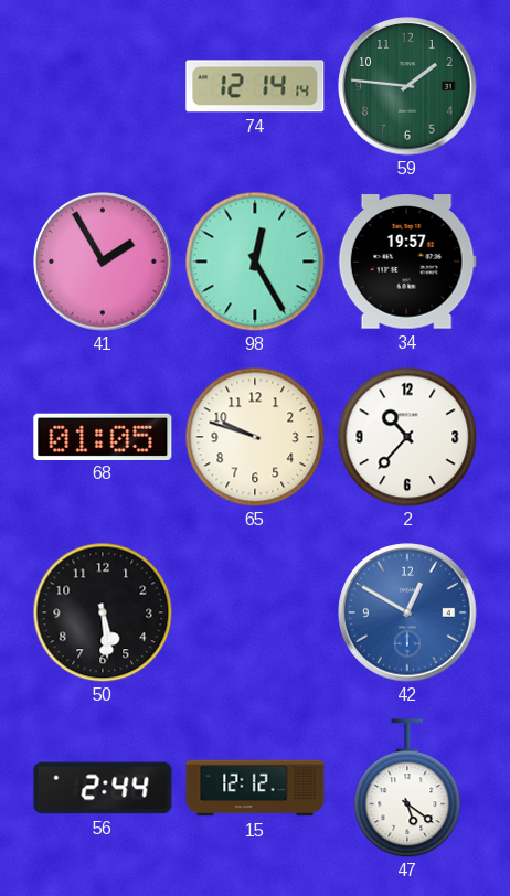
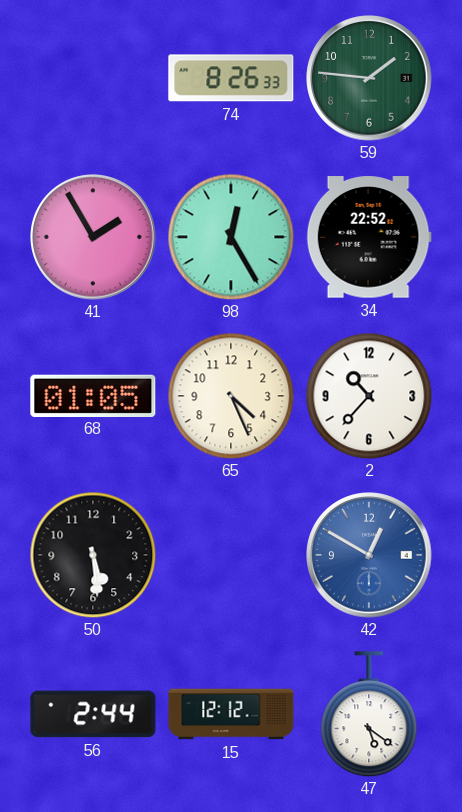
74: 12:14 -> 8:26 (231, 78)
34: 19:57 -> 22:52 (369, 237)
65: 9:48 -> 4:26 (231, 396)
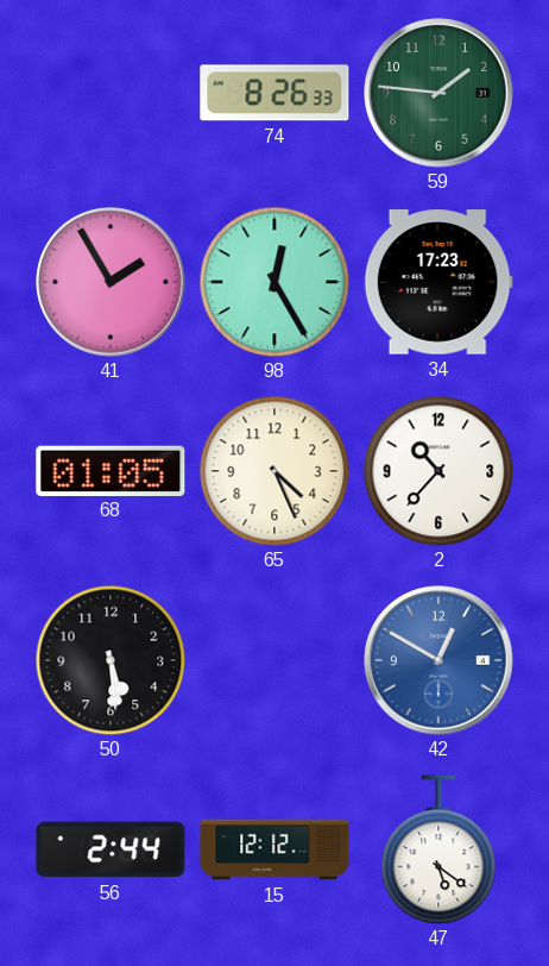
34: 22:52 -> 17:23 (438, 282)
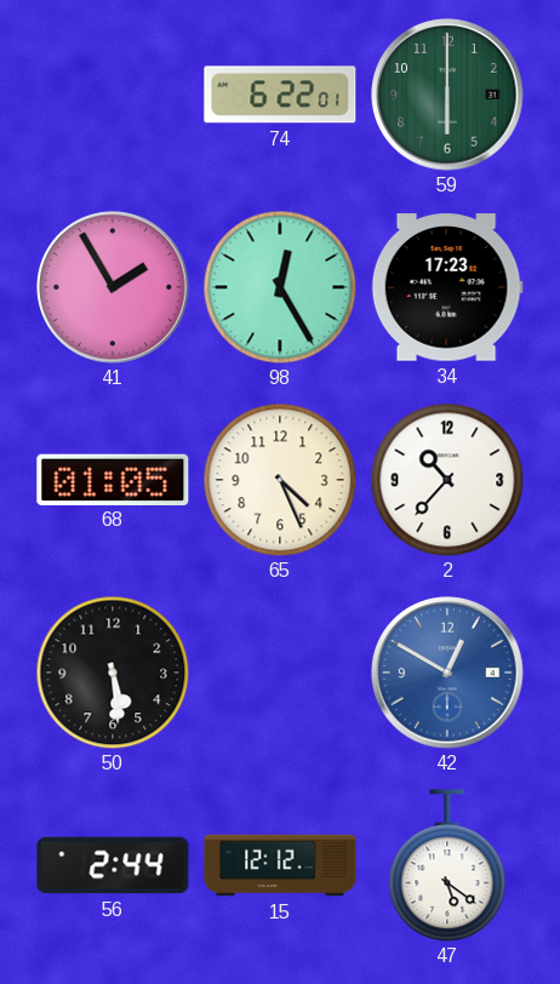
74: 8:26 -> 6:22 (280, 95)
59: 1:46 -> 6:00 (447, 95)
